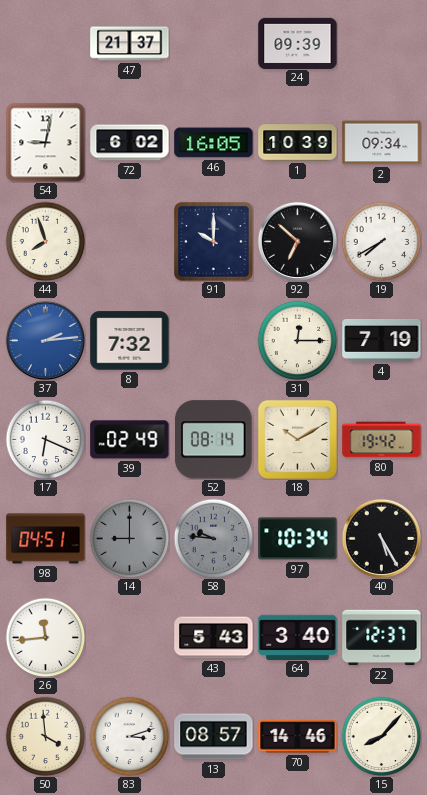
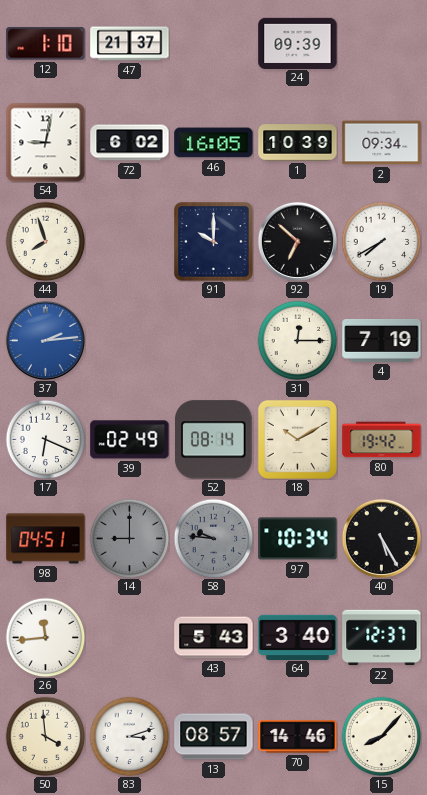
12: none -> 1:10 (46, 44)
8: 7:32 -> none (130, 341)
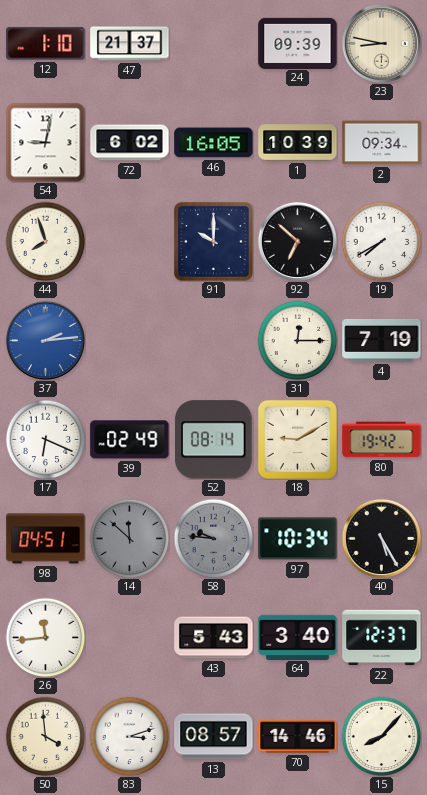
23: none -> 8:47 (381, 43)
18: 10:10 -> 9:10 (297, 439)
14: 9:00 -> 11:52 (129, 538)
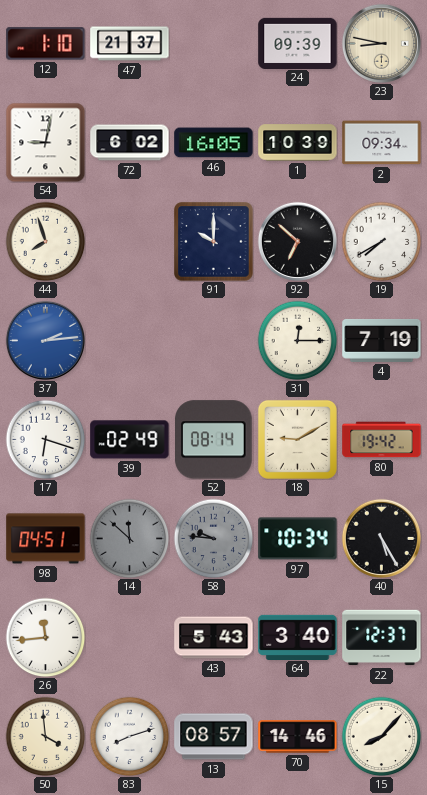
17: 6:19 -> 6:18 (45, 439)
83: 3:12 -> 8:12 (129, 736)
